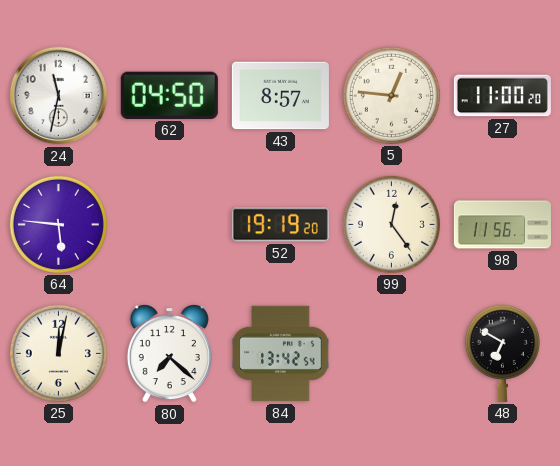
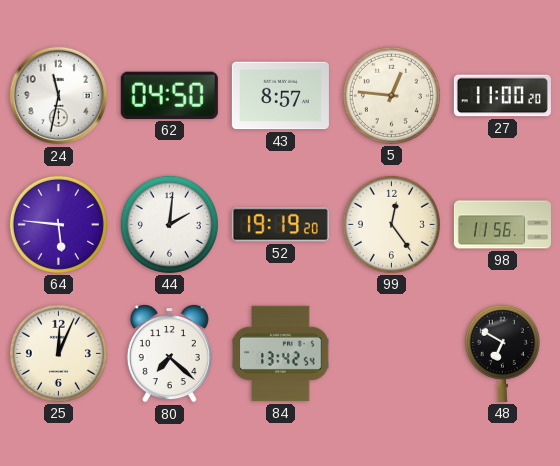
44: none -> 2:01 (169, 224)
25: 12:02 -> 12:04 (58, 353)
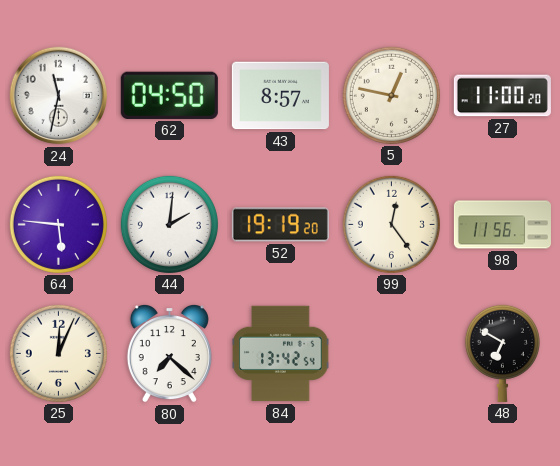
5: 12:46 -> 12:47 (391, 95)
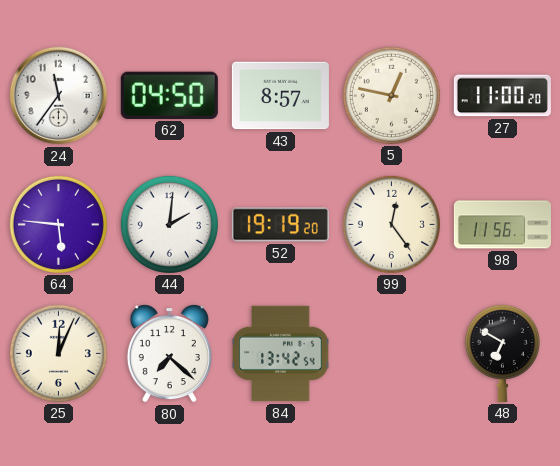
24: 11:32 -> 11:36 (59, 96)
